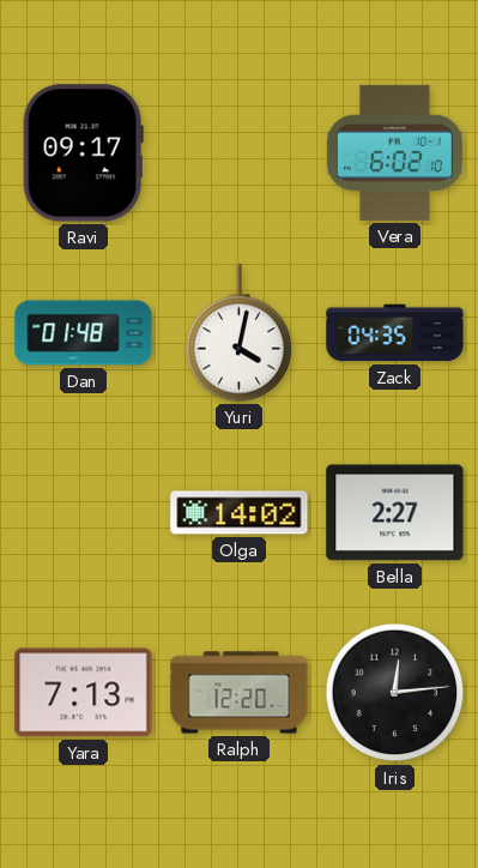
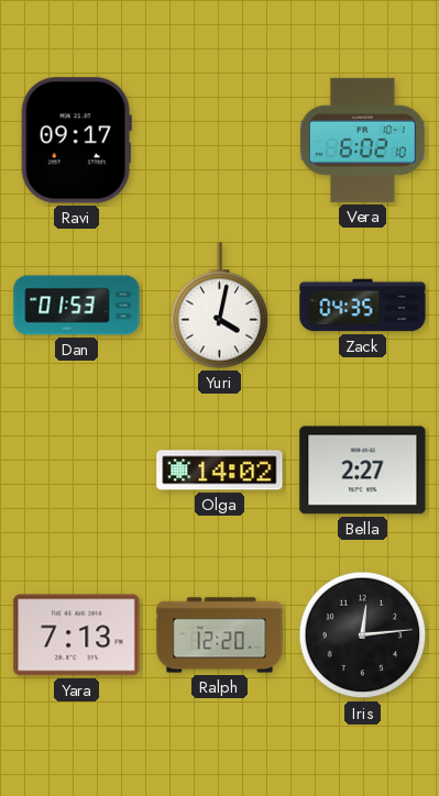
Dan: 01:48 -> 01:53 (77, 306)
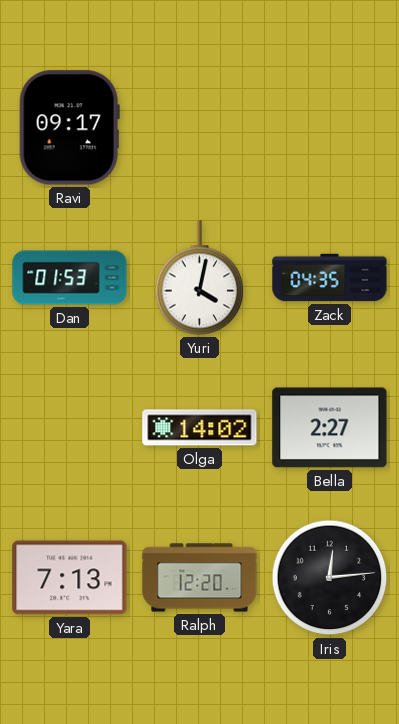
Vera: 6:02 -> none (362, 140)
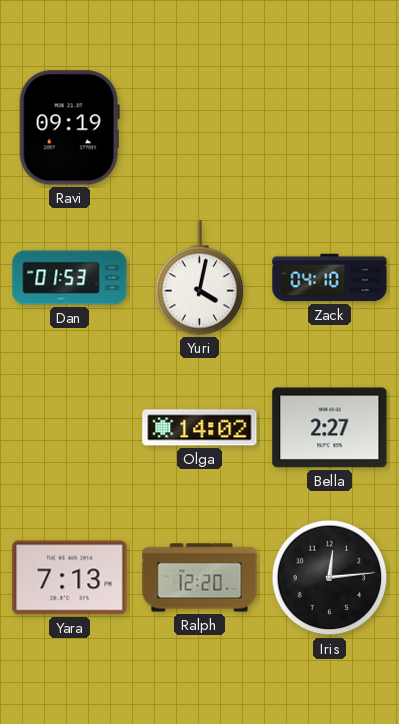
Ravi: 09:17 -> 09:19 (69, 128)
Zack: 04:35 -> 04:10 (330, 278)
